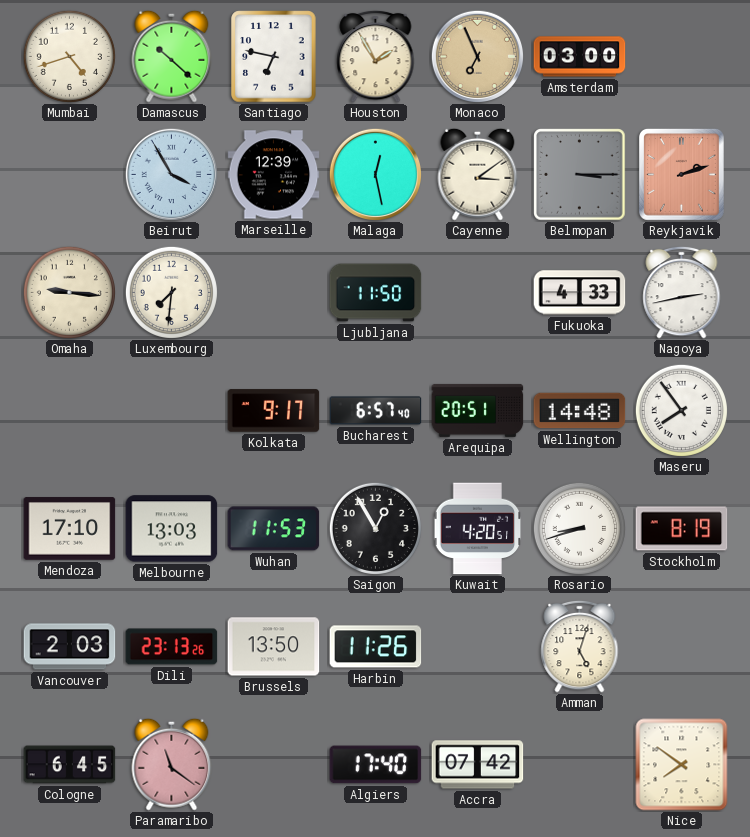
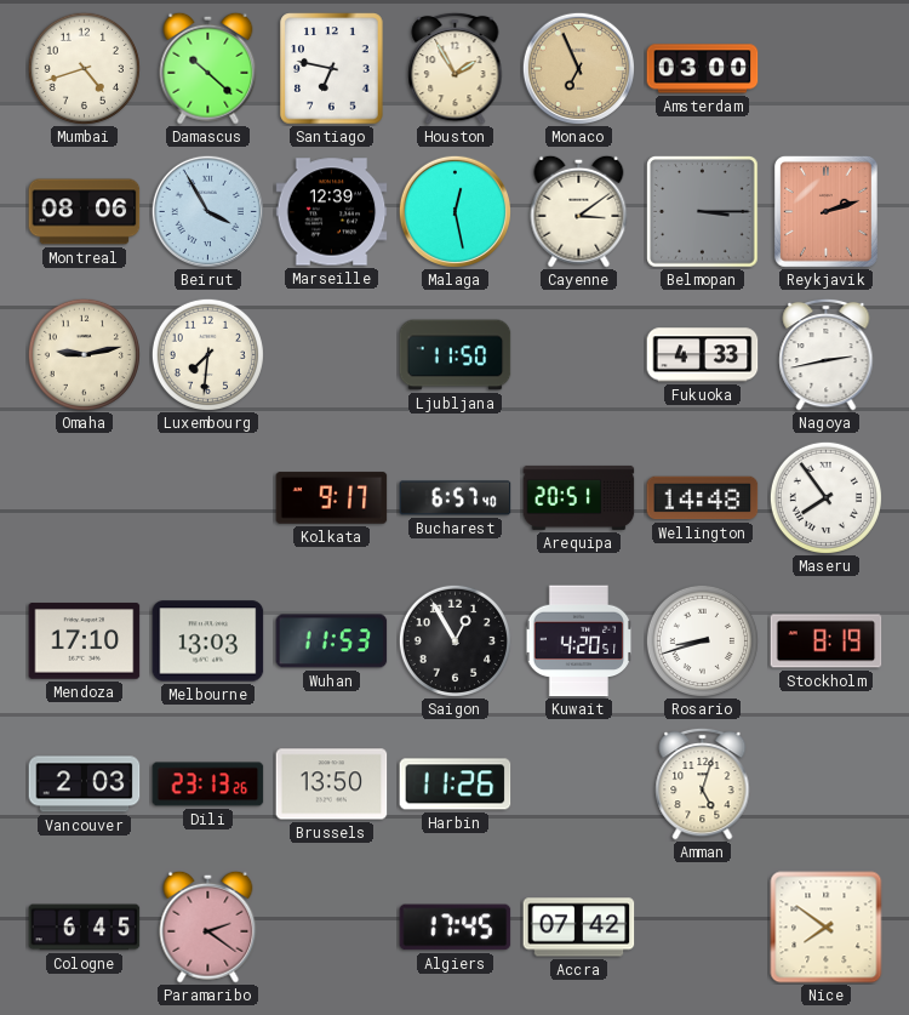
Montreal: none -> 08:06 (85, 212)
Omaha: 9:16 -> 9:13 (84, 354)
Paramaribo: 11:21 -> 2:21 (208, 926)
Algiers: 17:40 -> 17:45 (456, 928)
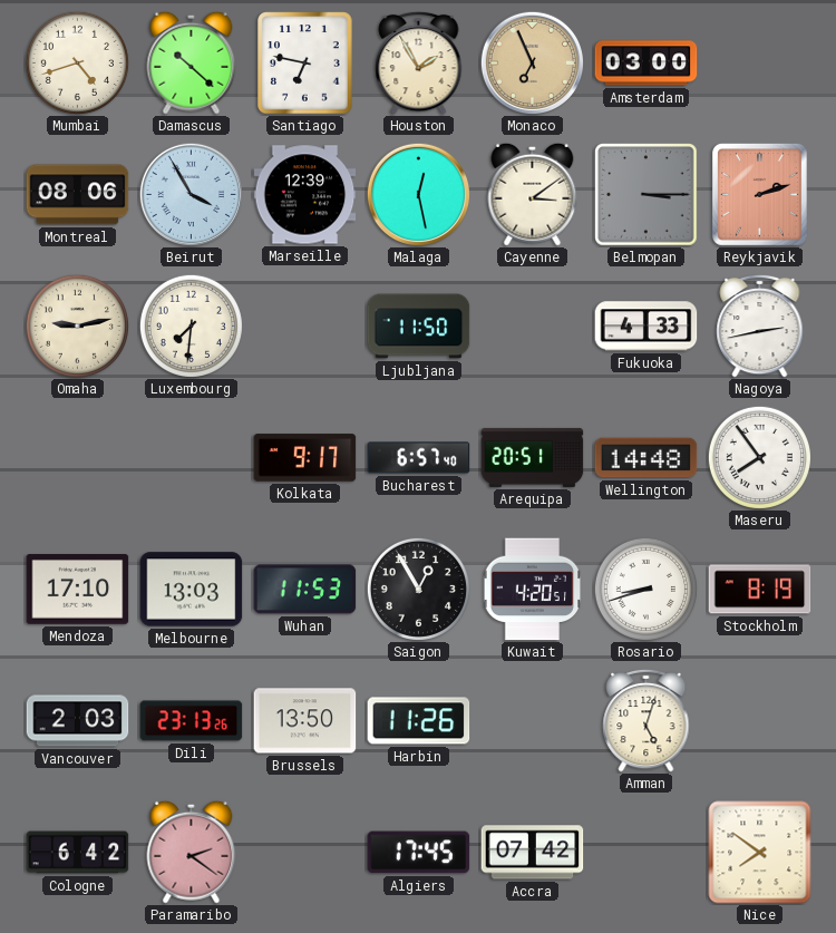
Cologne: 6:45 -> 6:42 (78, 853)
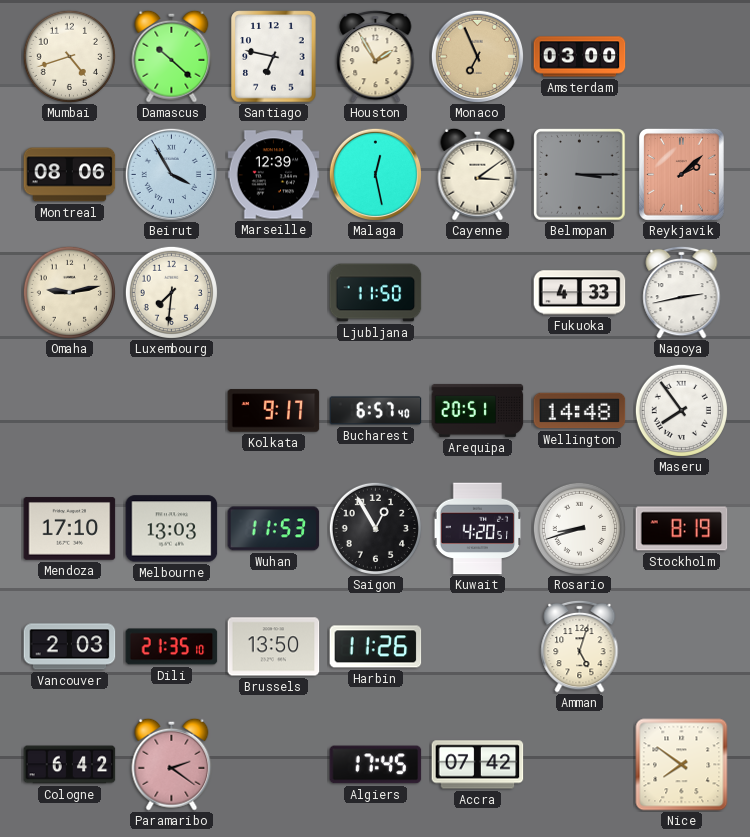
Reykjavik: 2:12 -> 2:08 (681, 174)
Dili: 23:13 -> 21:35 (172, 647)
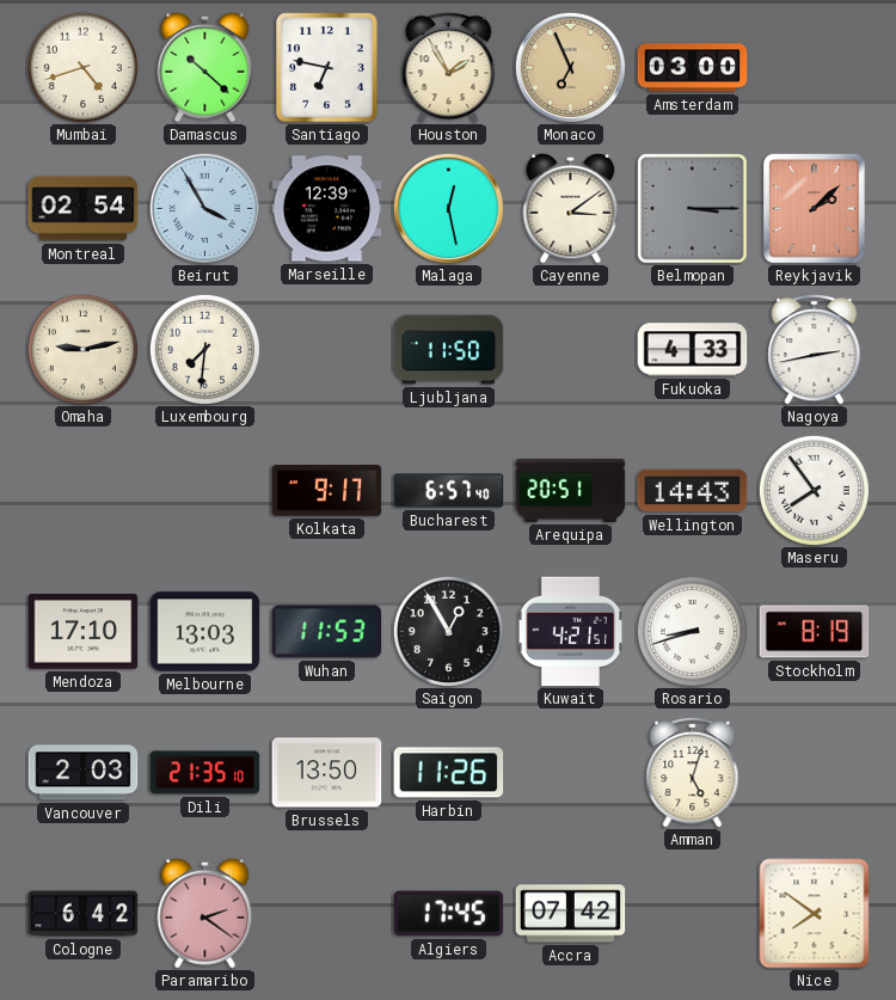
Montreal: 08:06 -> 02:54 (84, 209)
Wellington: 14:48 -> 14:43 (693, 491)
Kuwait: 4:20 -> 4:21 (571, 632)
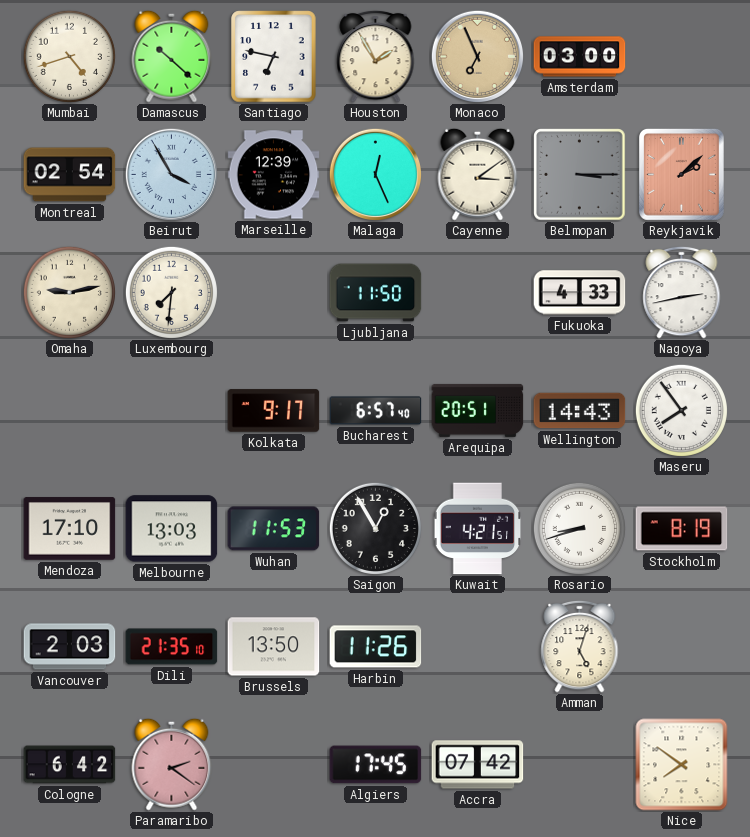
Malaga: 12:28 -> 12:26 (375, 174)
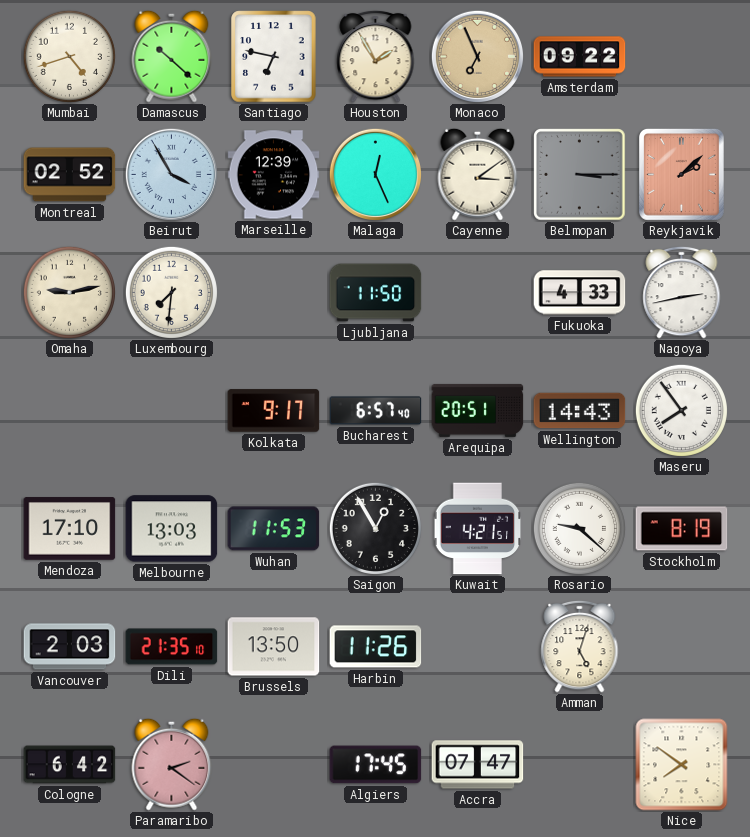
Amsterdam: 03:00 -> 09:22 (580, 57)
Montreal: 02:54 -> 02:52 (70, 175)
Rosario: 8:42 -> 9:22 (579, 528)
Accra: 07:42 -> 07:47 (478, 765)
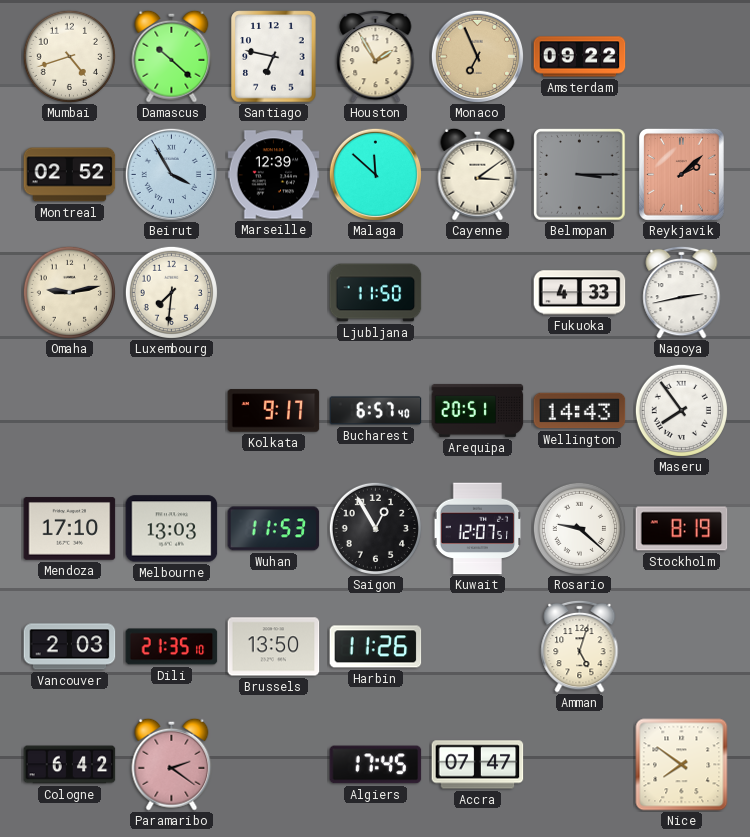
Malaga: 12:26 -> 11:52 (375, 174)
Kuwait: 4:21 -> 12:07 (478, 529)
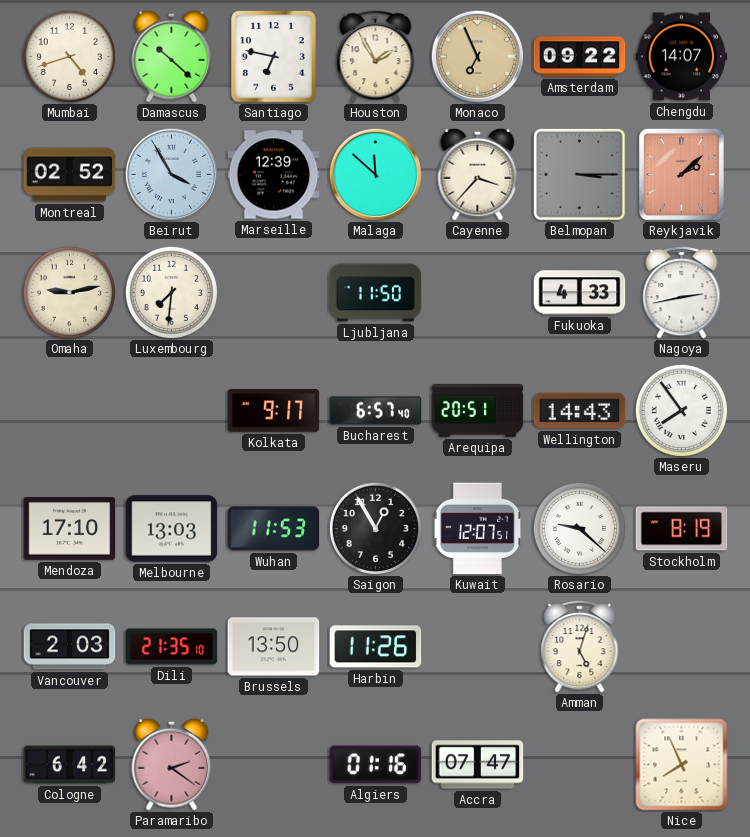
Chengdu: none -> 14:07 (682, 57)
Cayenne: 3:09 -> 3:37 (478, 174)
Algiers: 17:45 -> 01:16 (376, 765)
Nice: 7:51 -> 7:56 (682, 765)
